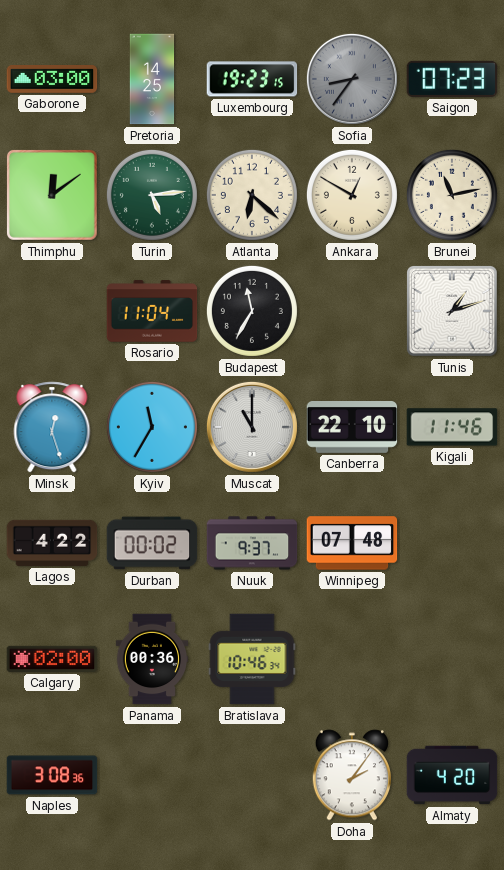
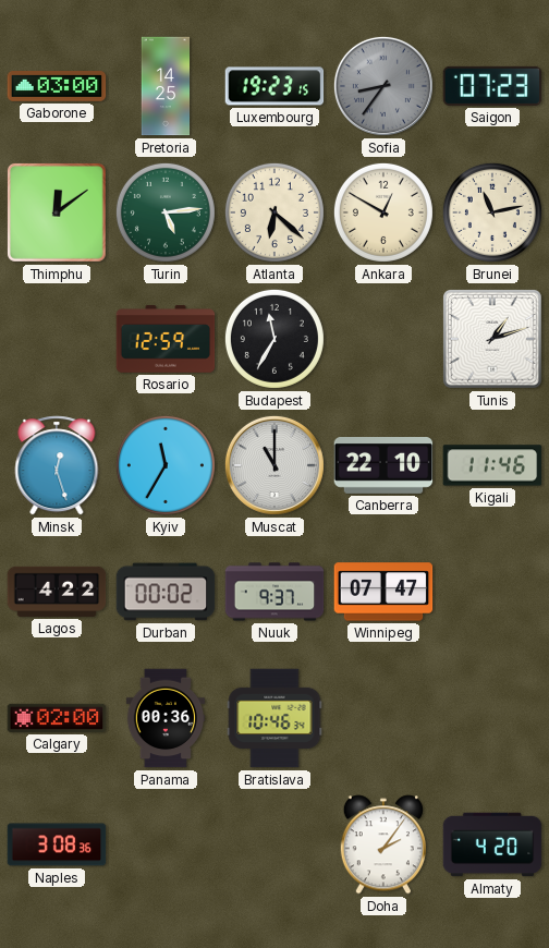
Rosario: 11:04 -> 12:59 (166, 339)
Winnipeg: 07:48 -> 07:47 (383, 592)
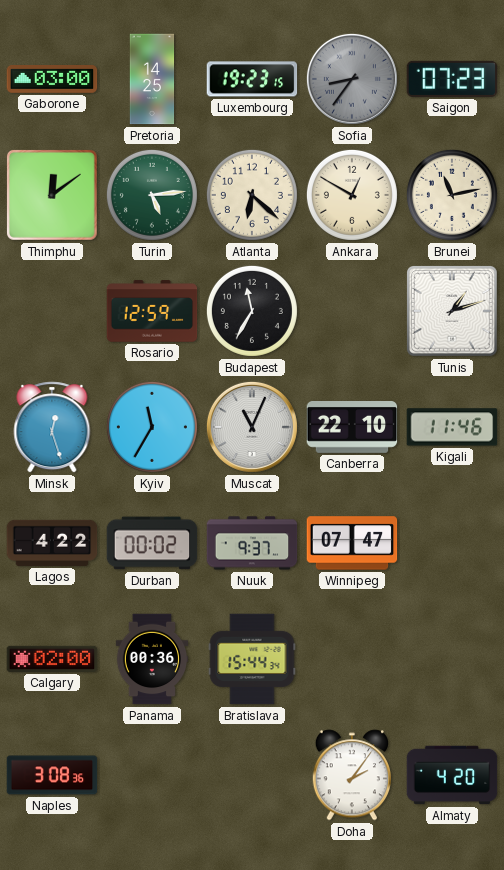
Muscat: 11:00 -> 11:04 (252, 427)
Bratislava: 10:46 -> 15:44 (252, 659)
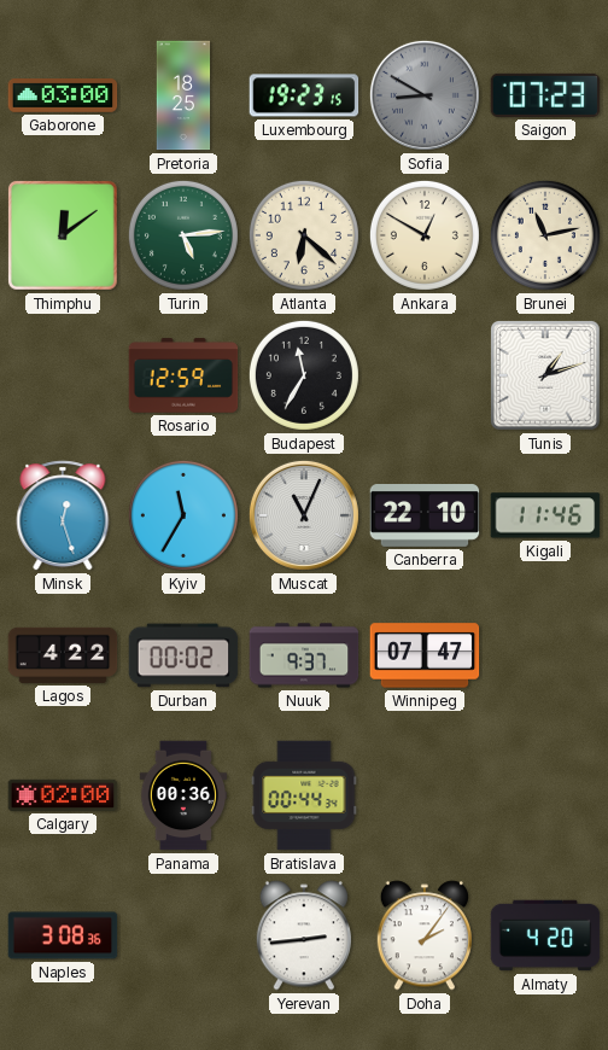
Pretoria: 14:25 -> 18:25 (183, 95)
Sofia: 8:36 -> 8:50 (425, 95)
Bratislava: 15:44 -> 00:44 (304, 795)
Yerevan: none -> 2:44 (303, 935)
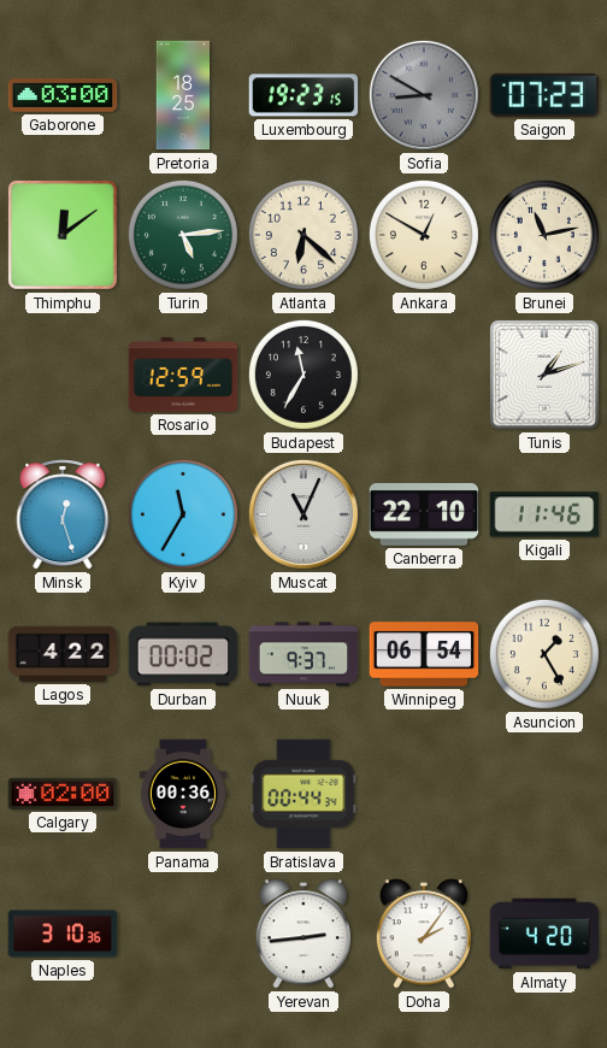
Winnipeg: 07:47 -> 06:54 (424, 654)
Asuncion: none -> 1:25 (544, 654)
Naples: 3:08 -> 3:10 (63, 934)
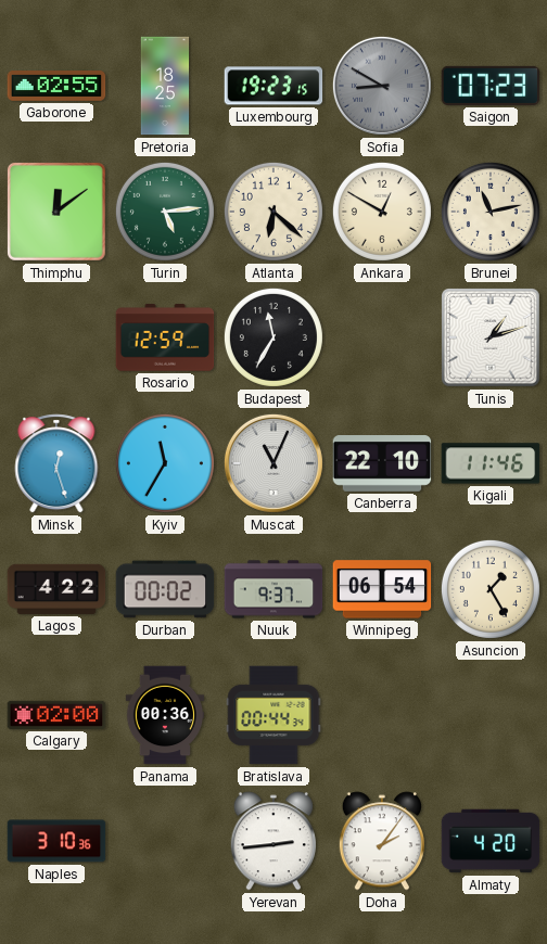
Gaborone: 03:00 -> 02:55 (56, 87)
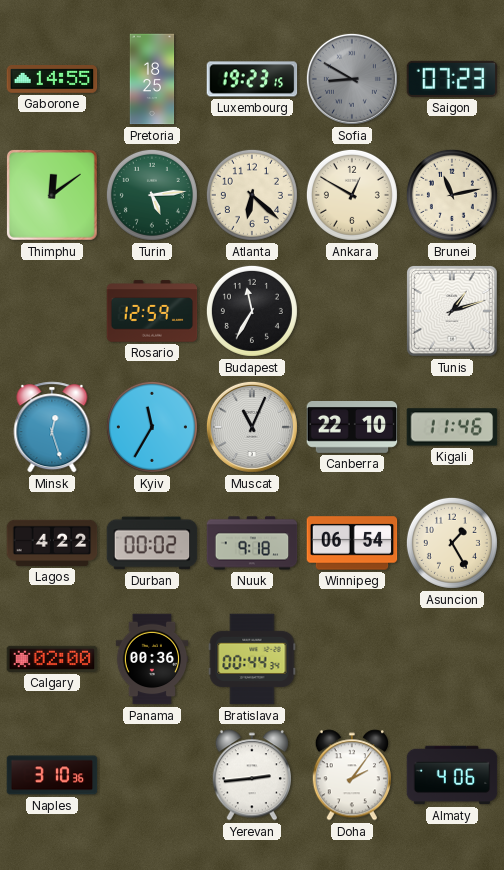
Gaborone: 02:55 -> 14:55 (52, 80)
Nuuk: 9:37 -> 9:18 (252, 543)
Almaty: 4:20 -> 4:06 (452, 775)
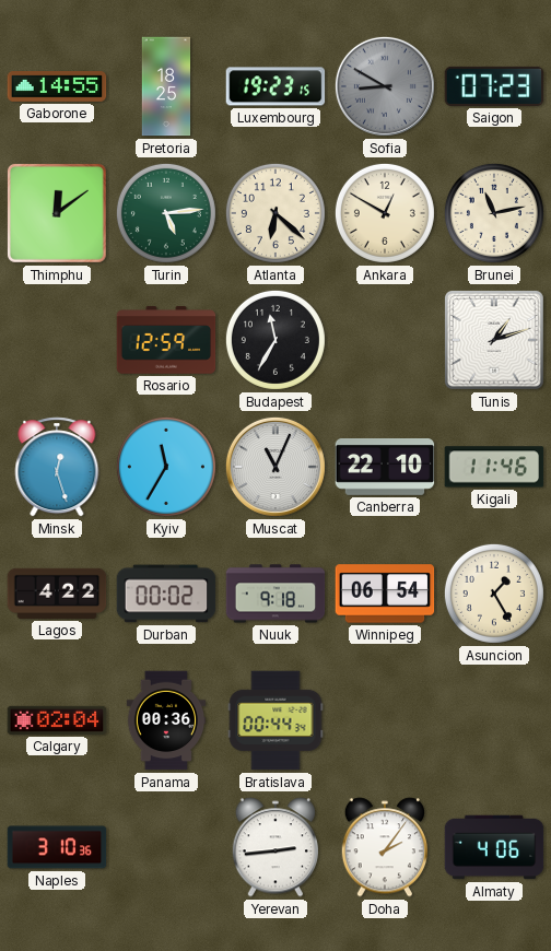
Calgary: 02:00 -> 02:04 (57, 720)
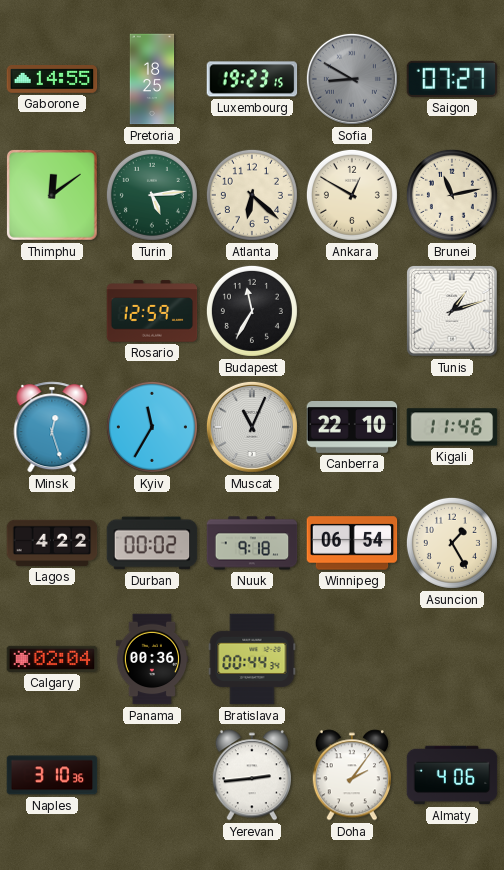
Saigon: 07:23 -> 07:27 (452, 79)
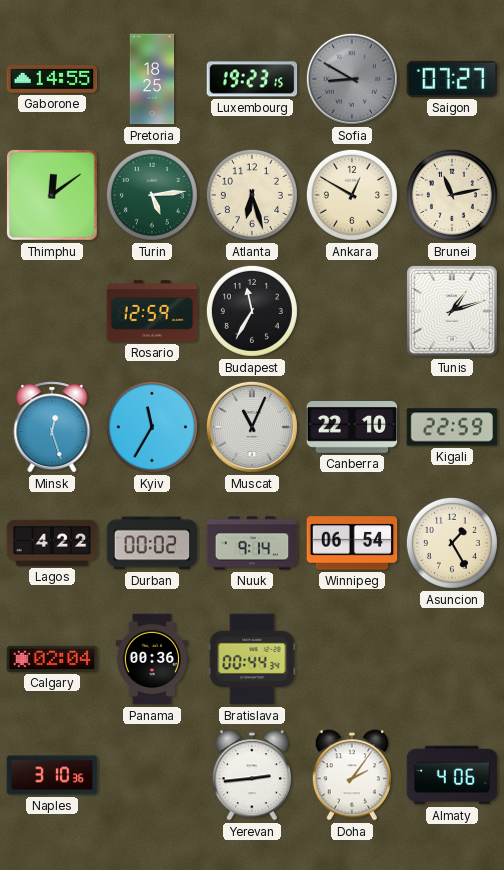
Atlanta: 6:22 -> 6:27 (252, 195)
Kigali: 11:46 -> 22:59 (452, 427)
Nuuk: 9:18 -> 9:14 (252, 543)
